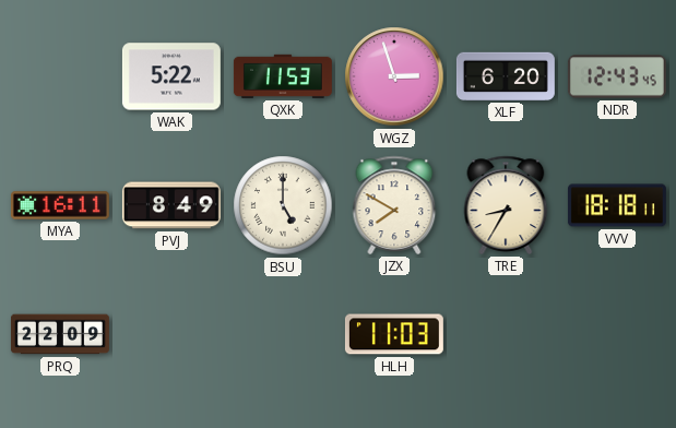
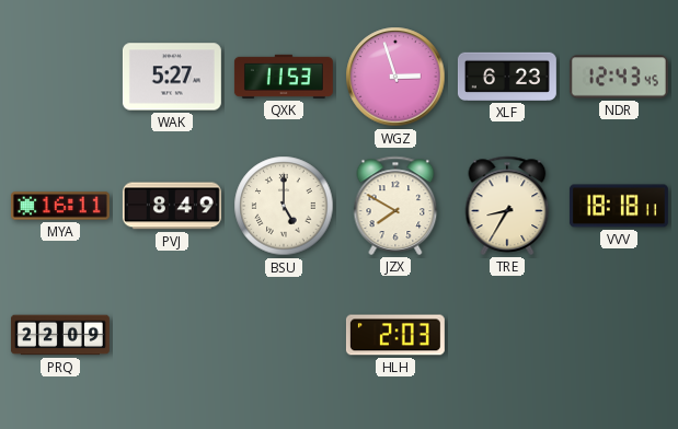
WAK: 5:22 -> 5:27 (172, 77)
XLF: 6:20 -> 6:23 (507, 77)
HLH: 11:03 -> 2:03 (395, 335)
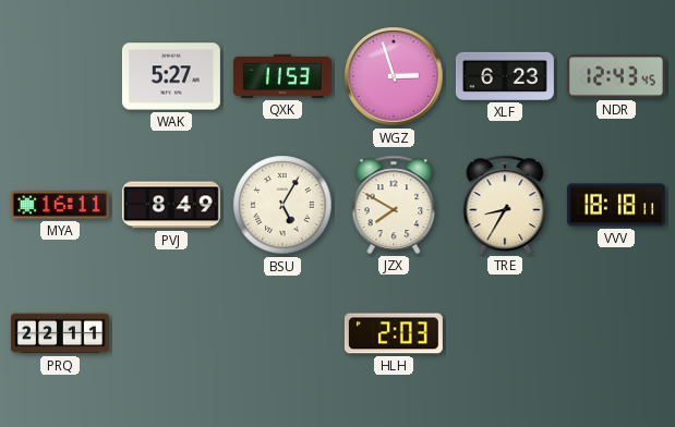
BSU: 5:00 -> 5:05 (282, 205)
PRQ: 22:09 -> 22:11 (60, 333)
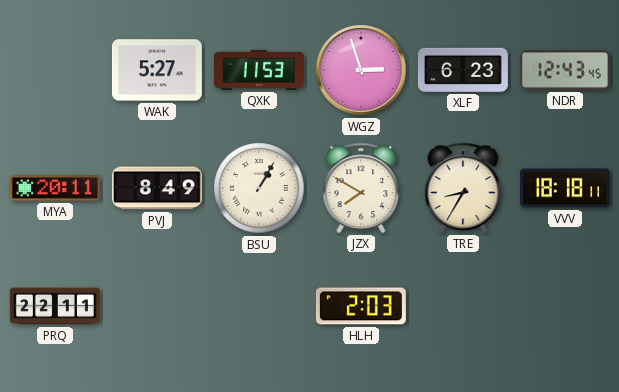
MYA: 16:11 -> 20:11 (55, 188)
BSU: 5:05 -> 1:05 (259, 188)
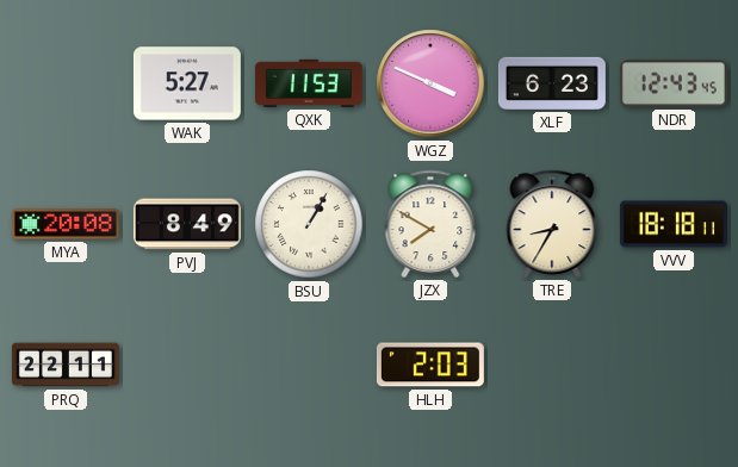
WGZ: 2:57 -> 3:49 (430, 83)
MYA: 20:11 -> 20:08 (66, 224)
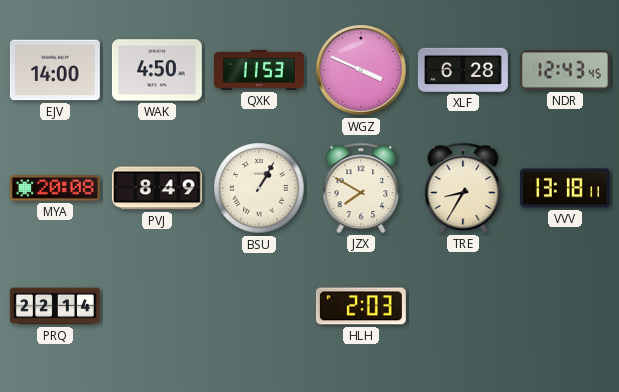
EJV: none -> 14:00 (55, 70)
WAK: 5:27 -> 4:50 (157, 70)
XLF: 6:23 -> 6:28 (463, 70)
VVV: 18:18 -> 13:18 (565, 188)
PRQ: 22:11 -> 22:14 (55, 306)
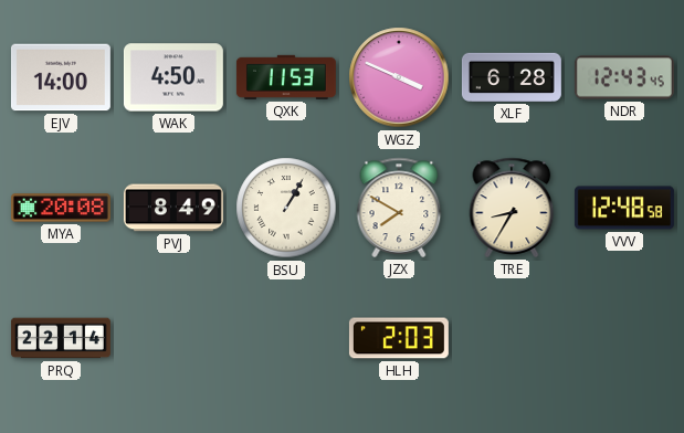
VVV: 13:18 -> 12:48 (624, 208)
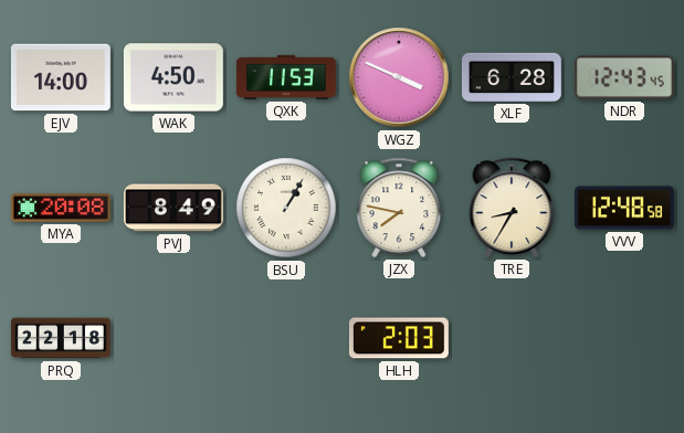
JZX: 7:50 -> 7:47 (399, 208)
PRQ: 22:14 -> 22:18 (61, 338)
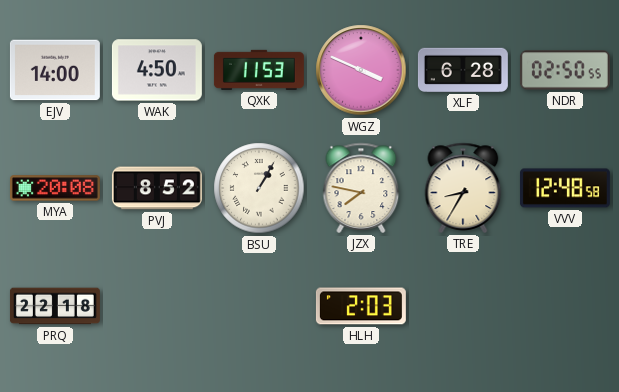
NDR: 12:43 -> 02:50 (565, 70)
PVJ: 8:49 -> 8:52 (157, 188)
